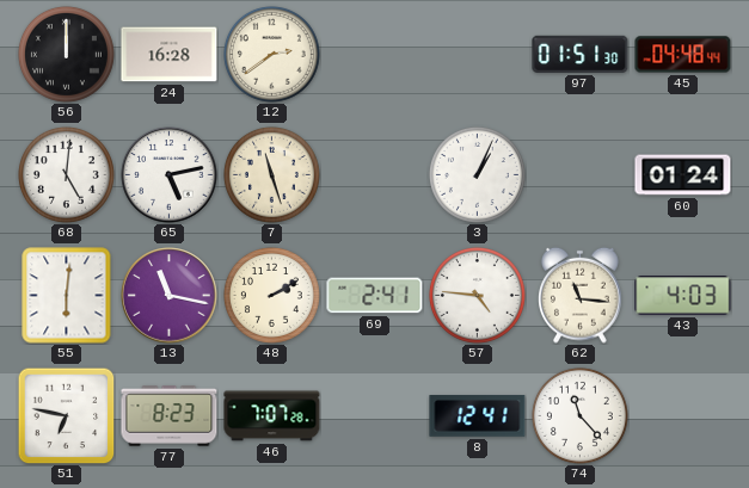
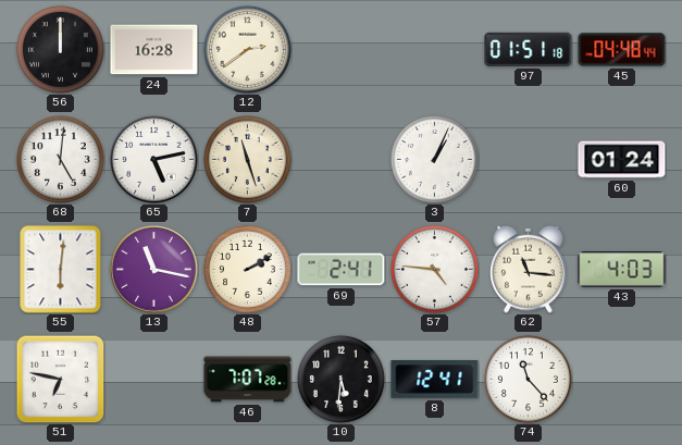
97: 01:51:30 -> 01:51:18 (529, 49)
77: 8:23 -> none (170, 416)
10: none -> 5:31 (340, 379)
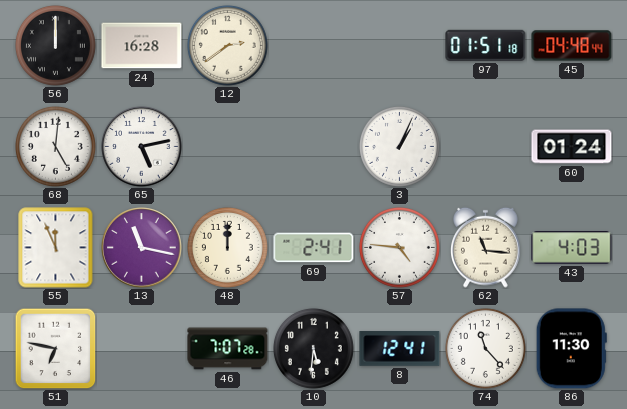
7: 11:27 -> none (247, 159)
55: 6:01 -> 11:56 (56, 248)
48: 2:10 -> 12:00 (227, 247)
86: none -> 11:30 (571, 349)
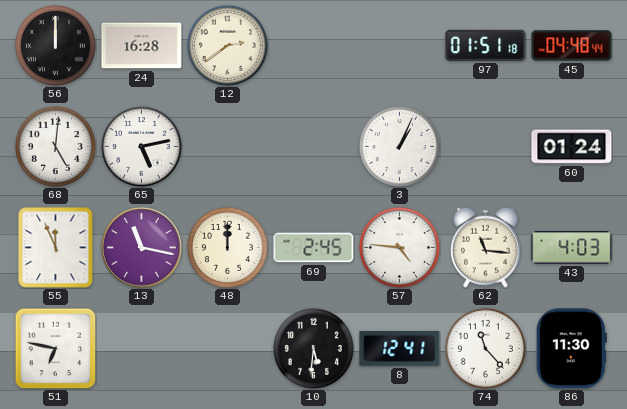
69: 2:41 -> 2:45 (314, 248)
46: 7:07 -> none (228, 349)
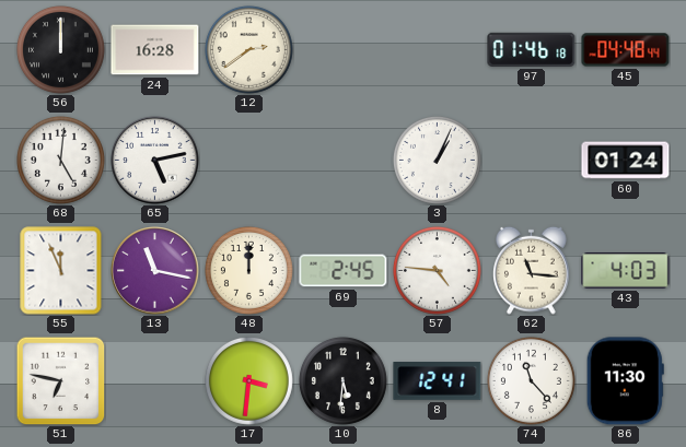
97: 01:51 -> 01:46 (532, 49)
17: none -> 3:31 (248, 380)
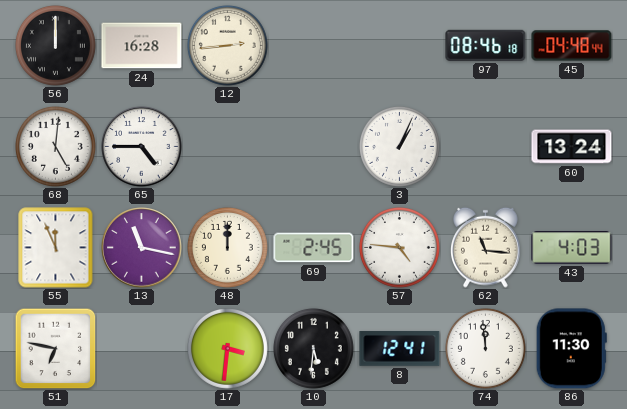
12: 2:39 -> 2:44 (227, 45)
97: 01:46 -> 08:46 (486, 45)
65: 5:13 -> 4:45 (142, 147)
60: 01:24 -> 13:24 (572, 147)
74: 11:23 -> 11:59 (485, 348)
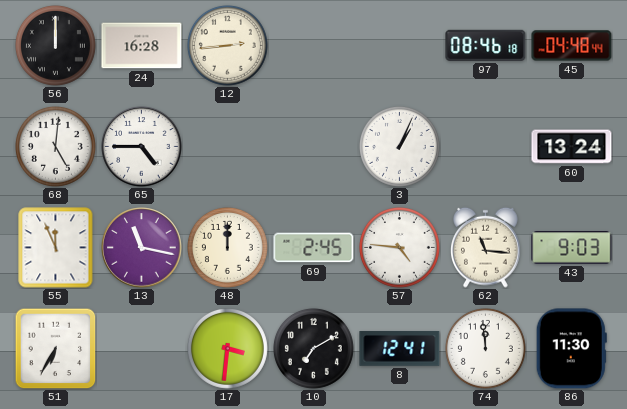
43: 4:03 -> 9:03 (572, 248)
51: 6:47 -> 6:35 (55, 348)
10: 5:31 -> 7:10 (313, 348)
